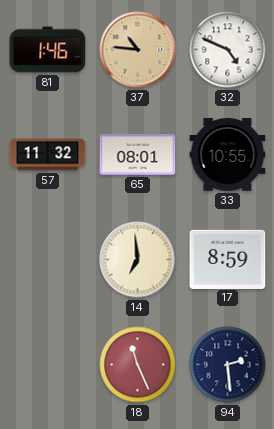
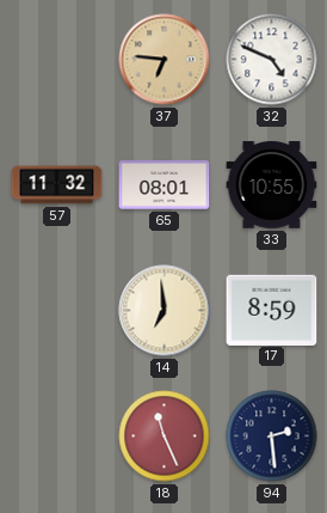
81: 1:46 -> none (48, 50)
37: 10:46 -> 6:46 (165, 60)
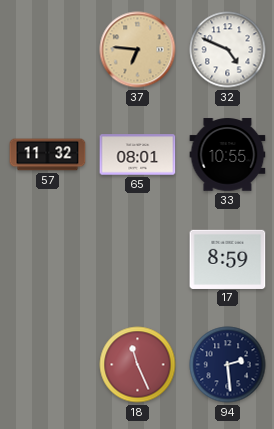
14: 6:59 -> none (165, 311)
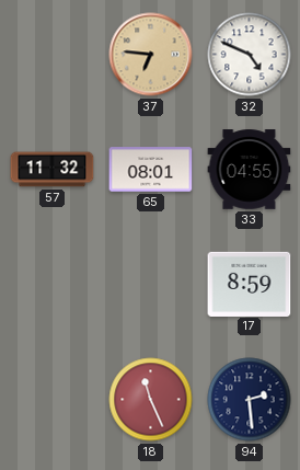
33: 10:55 -> 04:55 (250, 170)
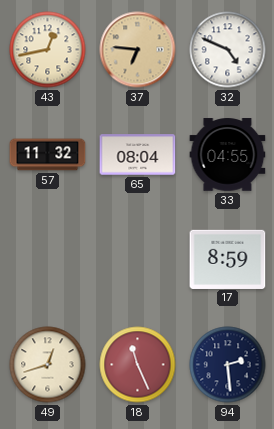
43: none -> 12:43 (48, 50)
65: 08:01 -> 08:04 (138, 155)
49: none -> 12:42 (48, 365)
